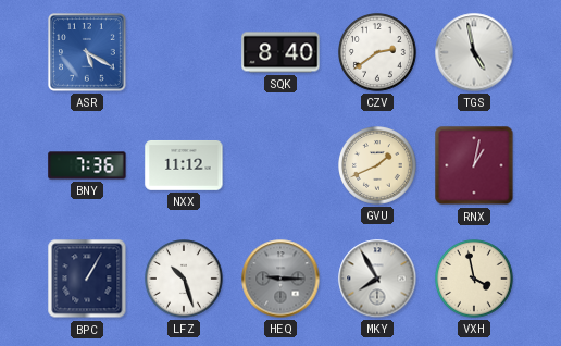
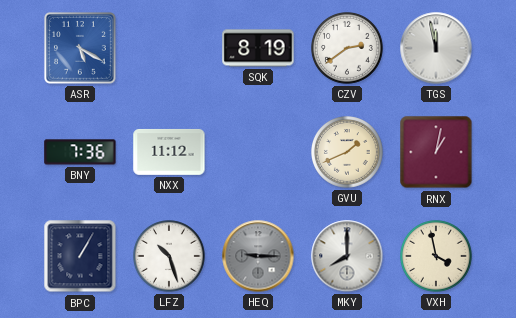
SQK: 8:40 -> 8:19 (258, 48)
TGS: 4:58 -> 11:58 (436, 48)
MKY: 7:55 -> 8:00 (347, 256)
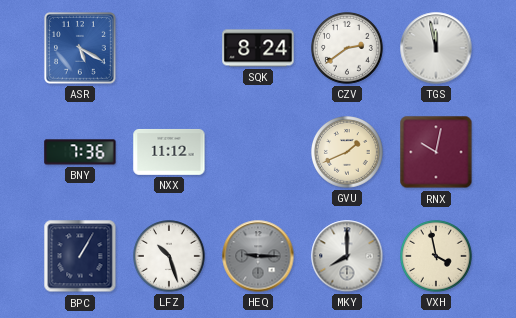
SQK: 8:19 -> 8:24 (258, 48)
RNX: 1:02 -> 10:02 (436, 152)
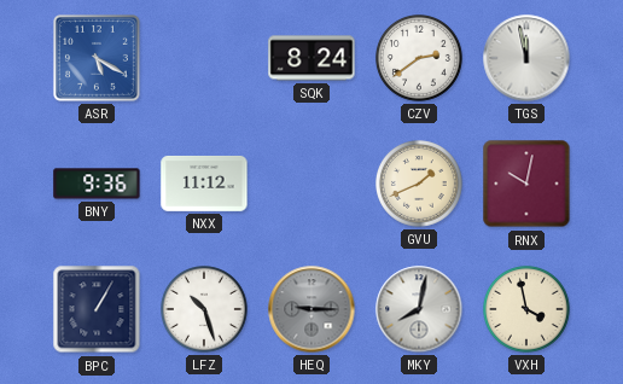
BNY: 7:36 -> 9:36 (97, 184)
MKY: 8:00 -> 8:02 (419, 309)
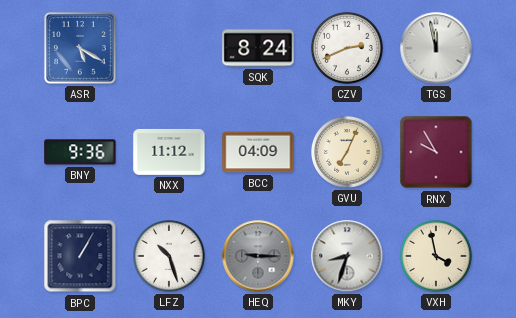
CZV: 2:39 -> 2:41 (348, 49)
BCC: none -> 04:09 (258, 152)
GVU: 1:41 -> 7:04 (348, 153)
RNX: 10:02 -> 9:55 (436, 152)
MKY: 8:02 -> 8:33 (347, 256)
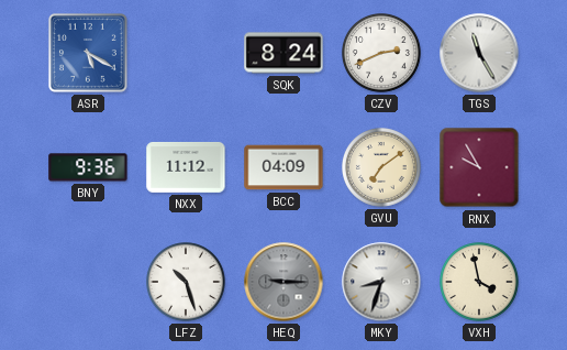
TGS: 11:58 -> 11:25 (479, 53)
GVU: 7:04 -> 7:09 (382, 168)
BPC: 1:05 -> none (80, 256)
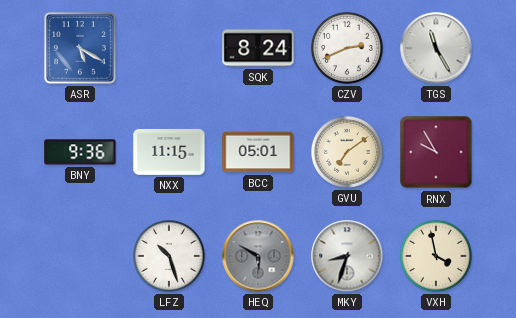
NXX: 11:12 -> 11:15 (169, 152)
BCC: 04:09 -> 05:01 (258, 152)
HEQ: 9:15 -> 5:50 (258, 256)
